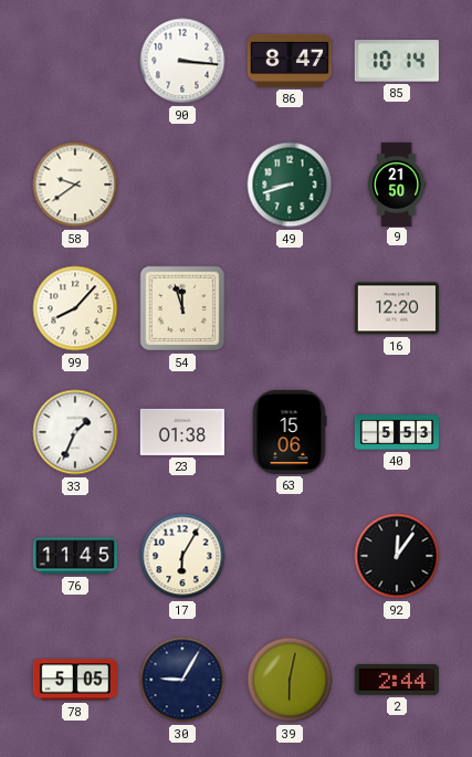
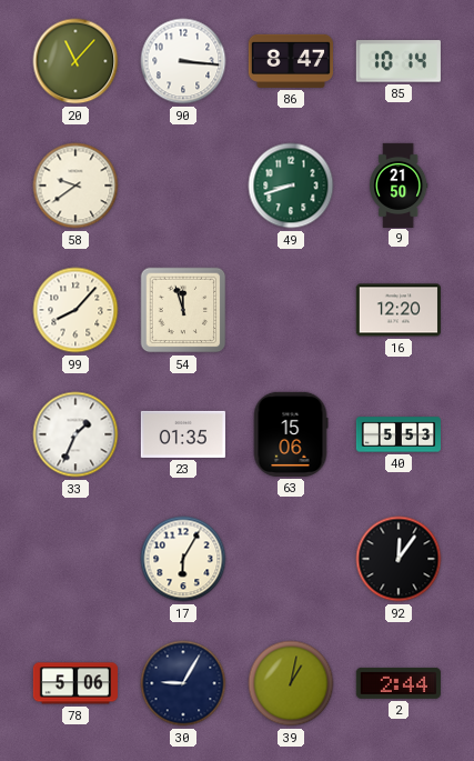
20: none -> 11:07 (75, 61)
23: 01:38 -> 01:35 (183, 434)
76: 11:45 -> none (74, 556)
78: 5:05 -> 5:06 (75, 683)
39: 6:02 -> 1:02 (291, 683)
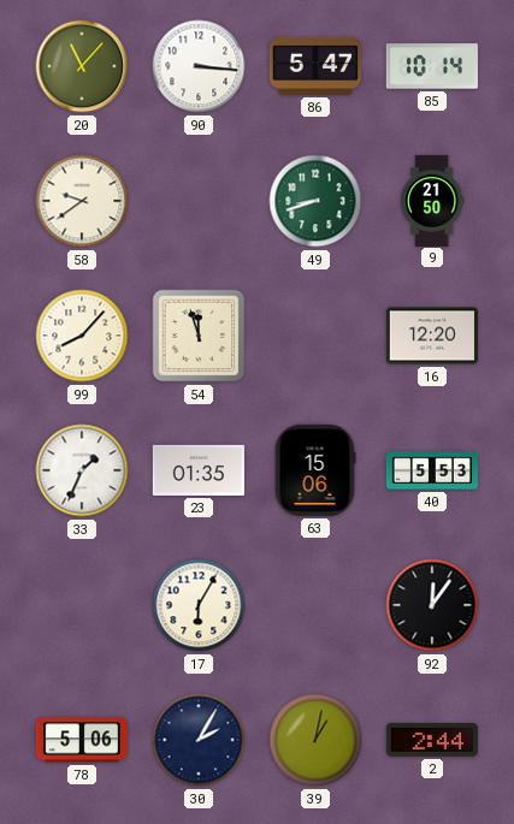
86: 8:47 -> 5:47 (315, 66)
30: 9:05 -> 2:05 (199, 740)
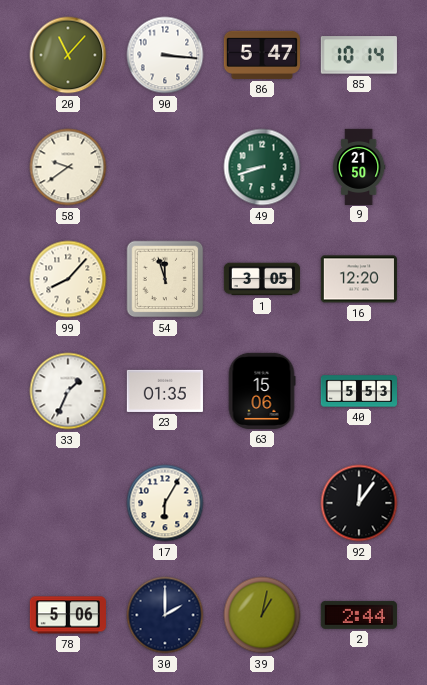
1: none -> 3:05 (261, 279)
30: 2:05 -> 2:00 (165, 615)
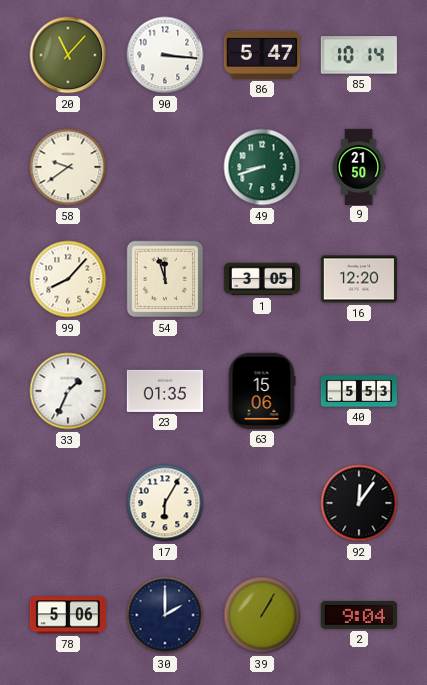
39: 1:02 -> 1:05 (262, 615)
2: 2:44 -> 9:04 (359, 615)
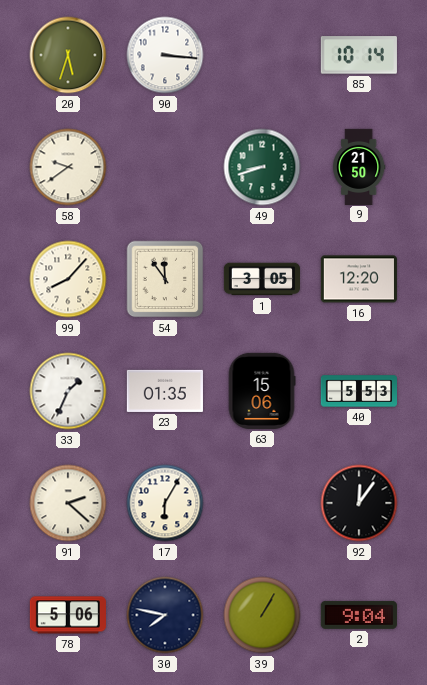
20: 11:07 -> 5:33 (68, 55)
86: 5:47 -> none (262, 55)
54: 11:57 -> 11:54 (165, 279)
91: none -> 2:22 (68, 503)
30: 2:00 -> 7:47 (165, 615)
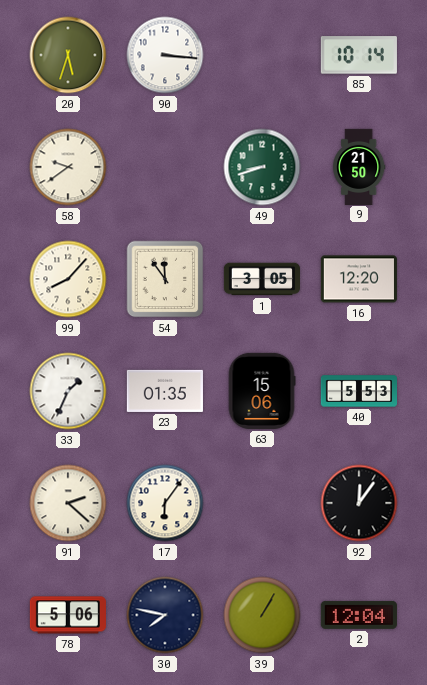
17: 6:05 -> 6:06 (165, 503)
2: 9:04 -> 12:04 (359, 615)
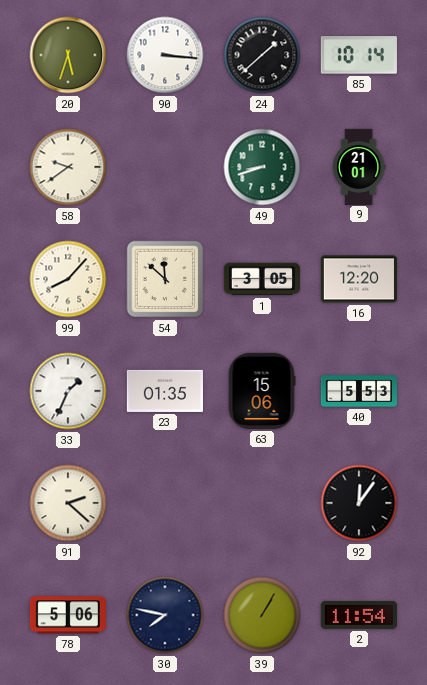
24: none -> 1:38 (262, 55)
9: 21:50 -> 21:01 (360, 166)
54: 11:54 -> 11:52 (165, 279)
17: 6:06 -> none (165, 503)
2: 12:04 -> 11:54 (359, 615)
